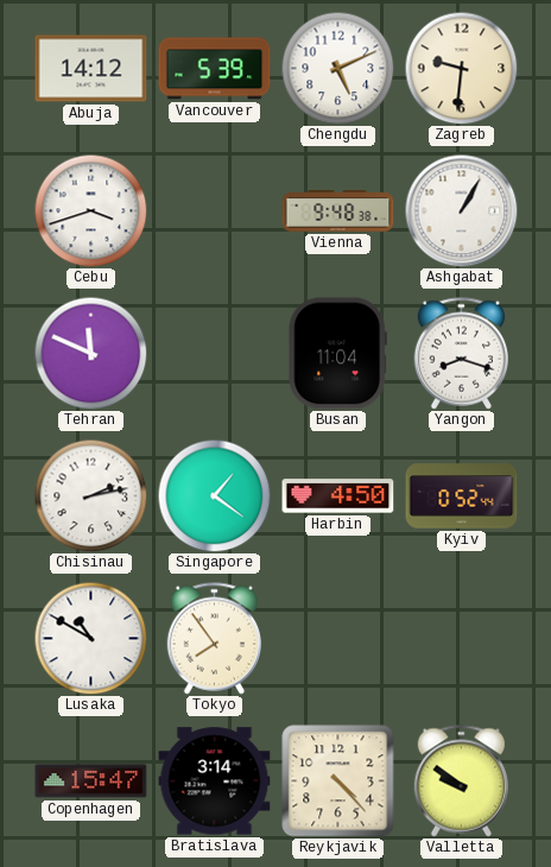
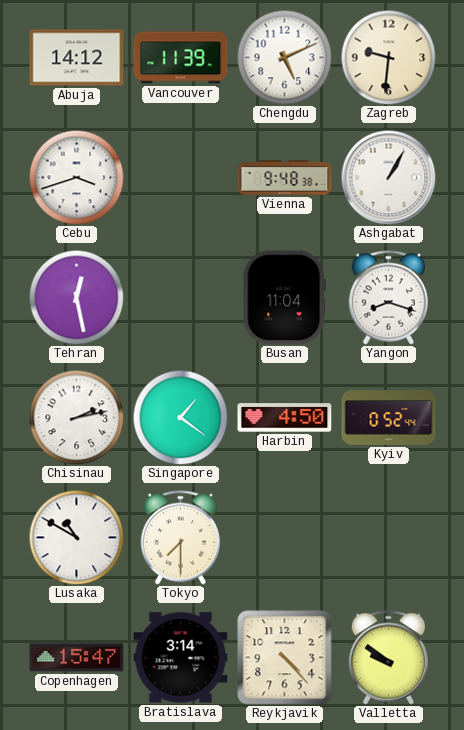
Vancouver: 5:39 -> 11:39 (181, 58)
Tehran: 11:49 -> 12:28 (76, 297)
Tokyo: 7:54 -> 7:30 (180, 538)
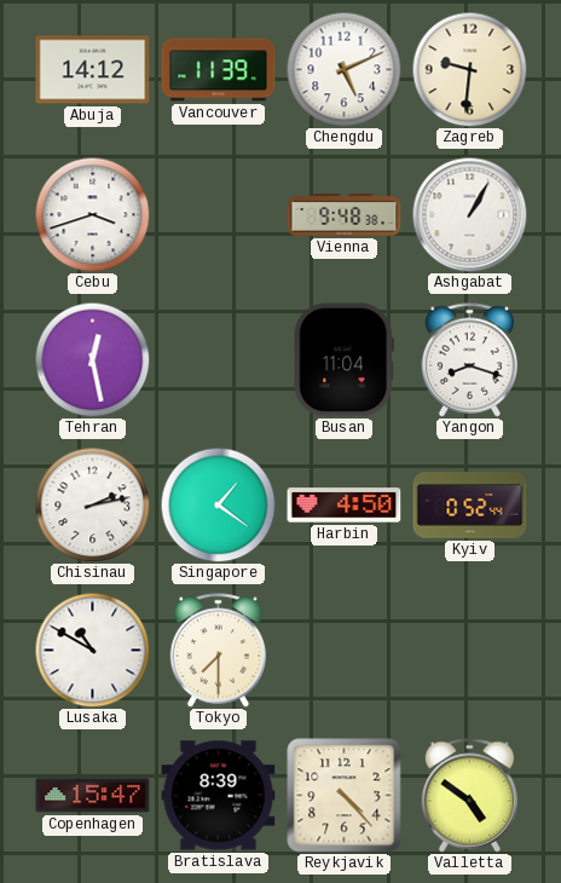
Bratislava: 3:14 -> 8:39 (219, 796)
Valletta: 9:51 -> 4:51 (469, 796)
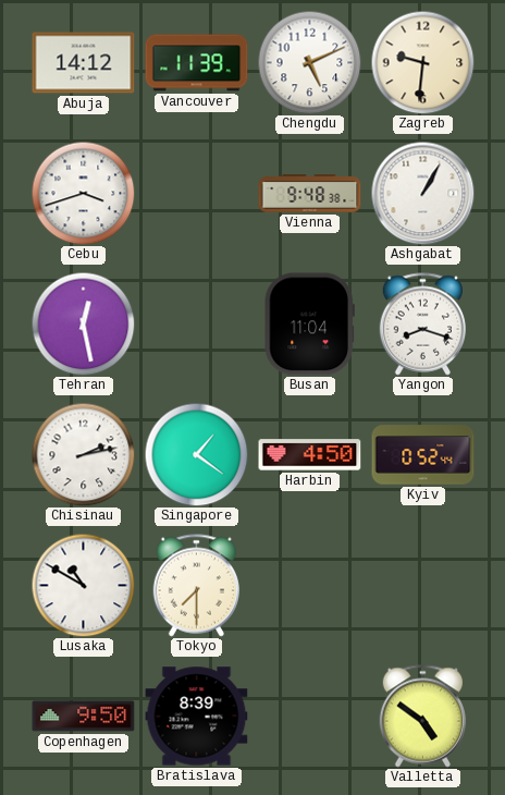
Copenhagen: 15:47 -> 9:50 (84, 717)
Reykjavik: 4:23 -> none (345, 796)
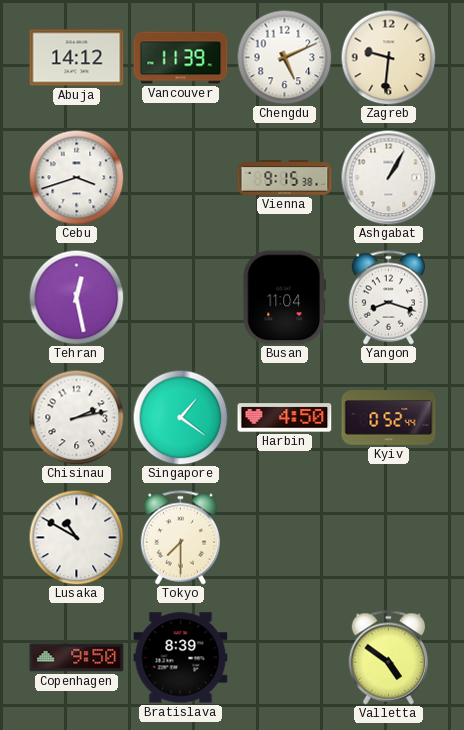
Vienna: 9:48 -> 9:15 (285, 178)
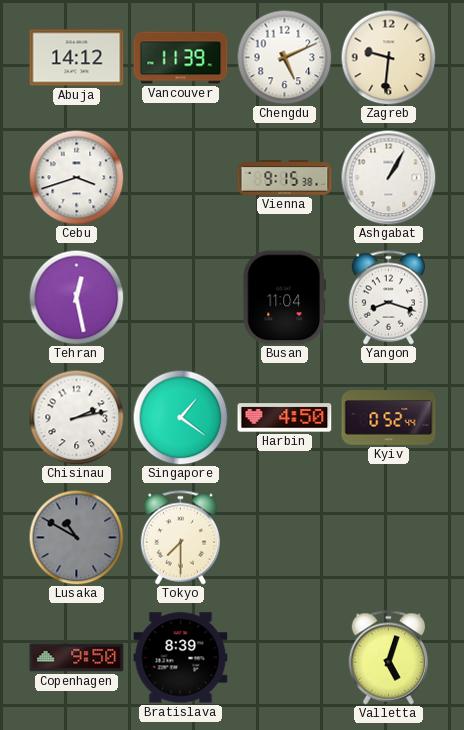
Lusaka dial: white -> grey (76, 537)
Valletta: 4:51 -> 5:03 (388, 658)
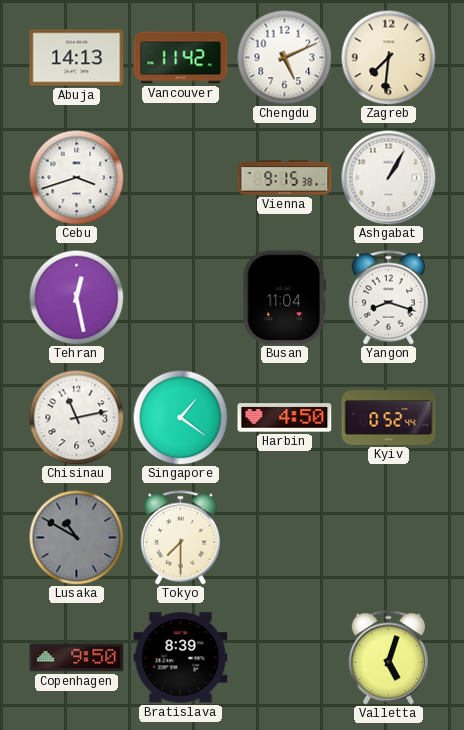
Abuja: 14:12 -> 14:13 (77, 58)
Vancouver: 11:39 -> 11:42 (181, 58)
Zagreb: 9:31 -> 7:31 (388, 57)
Chisinau: 2:13 -> 11:13 (76, 417)
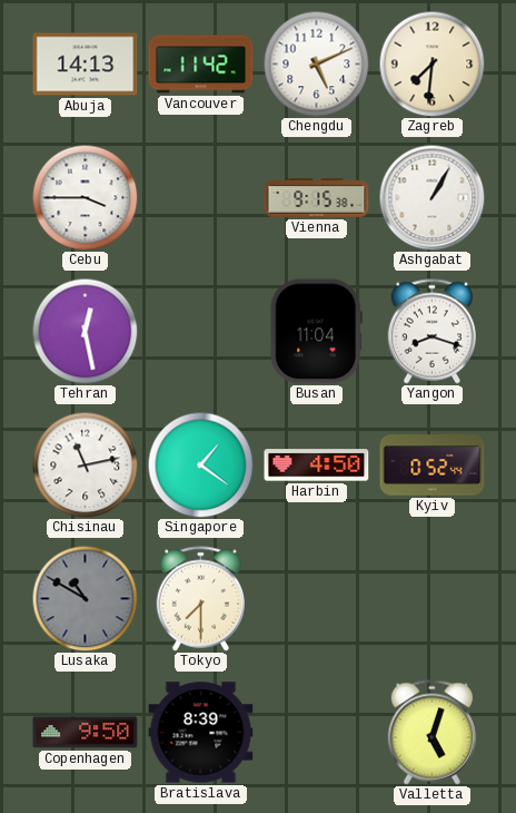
Cebu: 3:42 -> 3:45 (85, 197)
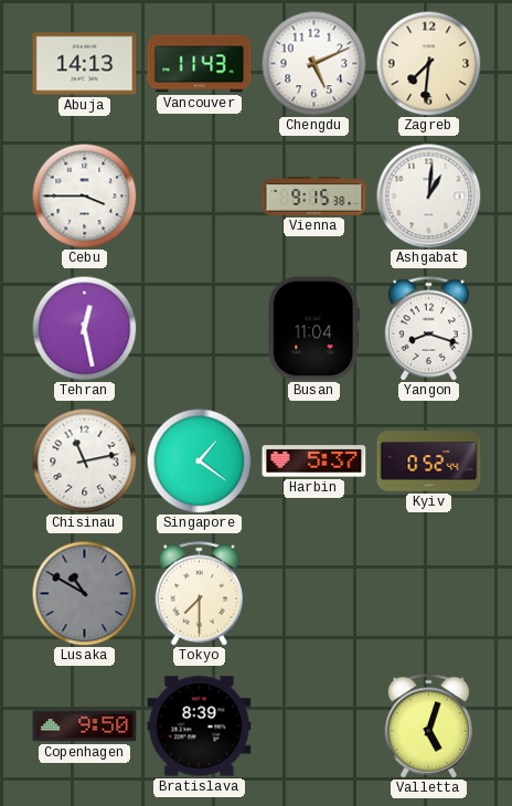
Vancouver: 11:42 -> 11:43 (200, 64)
Ashgabat: 1:05 -> 1:01 (428, 195)
Harbin: 4:50 -> 5:37 (314, 462)
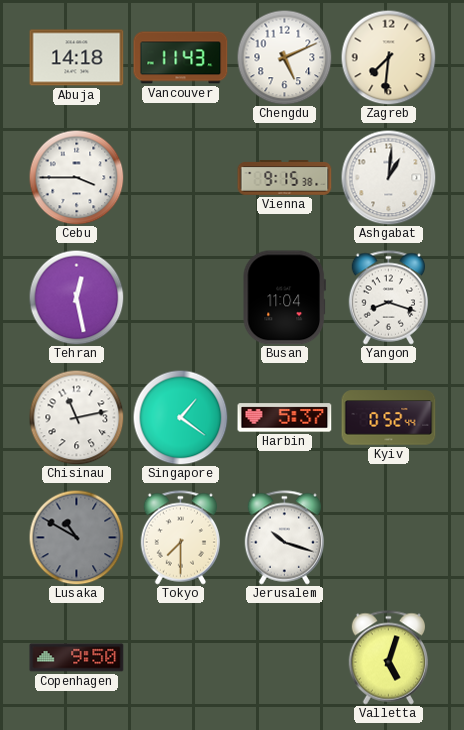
Abuja: 14:13 -> 14:18 (77, 58)
Jerusalem: none -> 10:18 (284, 538)
Bratislava: 8:39 -> none (200, 727)
